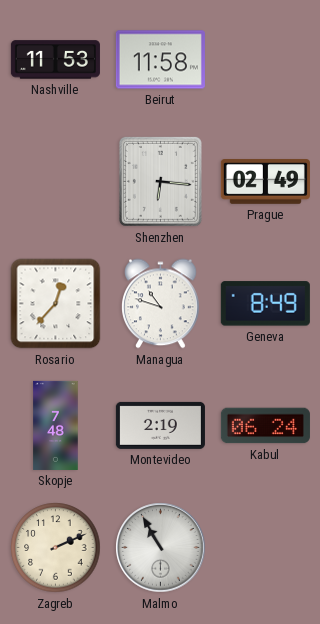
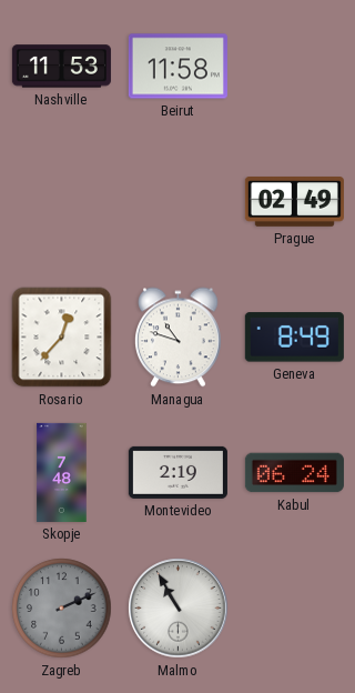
Shenzhen: 6:16 -> none (160, 181)
Zagreb dial: cream -> grey (62, 609)
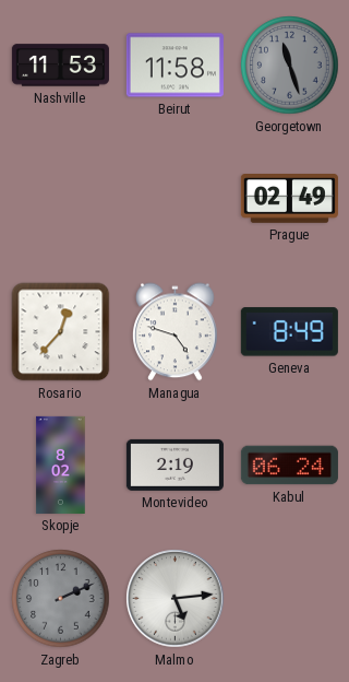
Georgetown: none -> 11:27 (290, 66)
Managua: 10:48 -> 4:48 (176, 332)
Skopje: 7:48 -> 8:02 (61, 465)
Malmo: 10:55 -> 5:14 (176, 599)
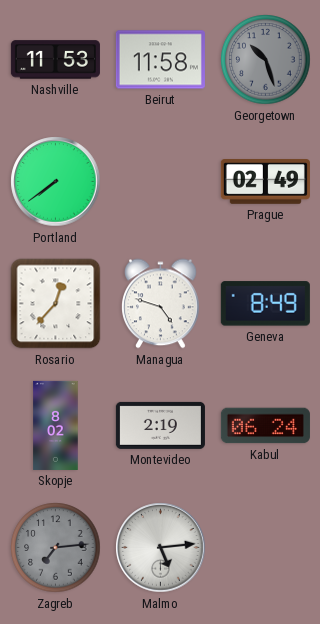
Georgetown: 11:27 -> 10:27 (266, 60)
Portland: none -> 7:39 (56, 182)
Zagreb: 2:11 -> 7:14 (56, 548)
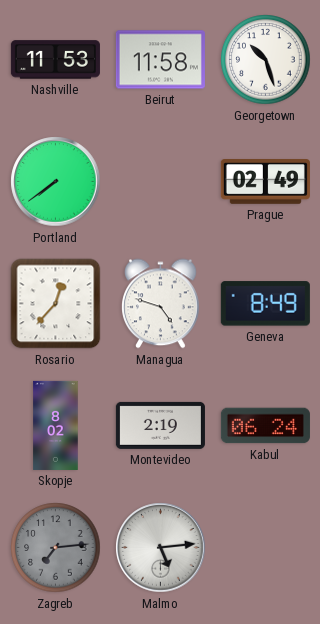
Georgetown dial: grey -> white (266, 60)
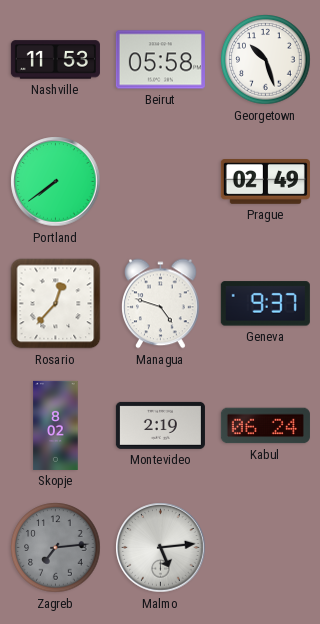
Beirut: 11:58 -> 05:58 (160, 60)
Geneva: 8:49 -> 9:37 (265, 304)
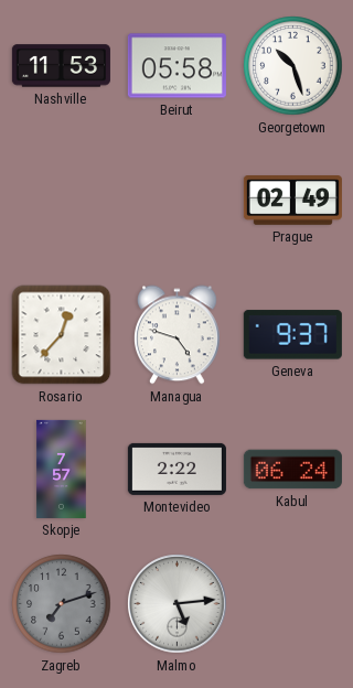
Portland: 7:39 -> none (56, 182)
Skopje: 8:02 -> 7:57 (62, 469)
Montevideo: 2:19 -> 2:22 (176, 469)
Zagreb: 7:14 -> 7:12 (62, 604)
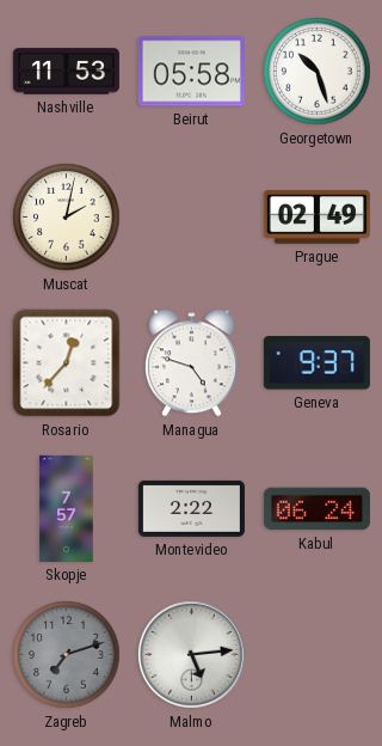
Muscat: none -> 2:02 (67, 218)
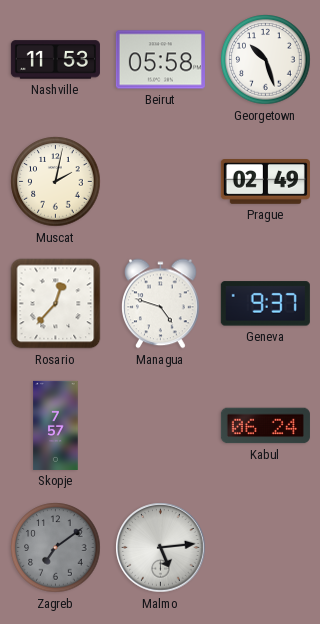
Montevideo: 2:22 -> none (191, 508)
Zagreb: 7:12 -> 7:09 (56, 548)
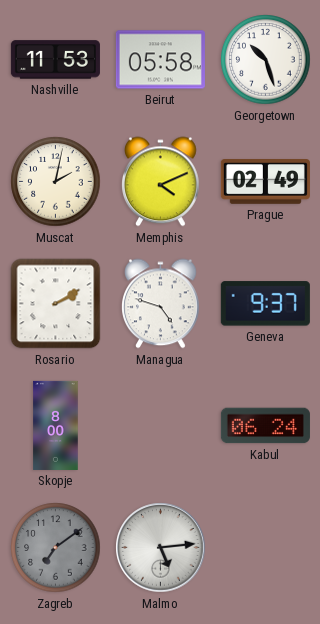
Memphis: none -> 4:11 (161, 182)
Rosario: 12:37 -> 2:10 (56, 304)
Skopje: 7:57 -> 8:00 (56, 425)
